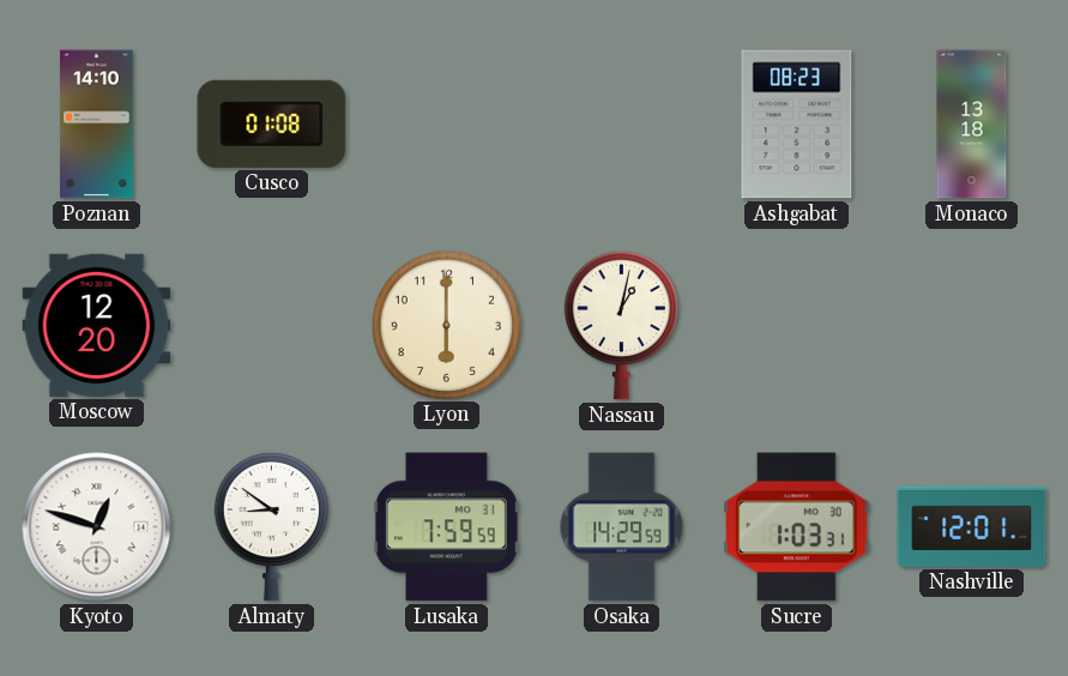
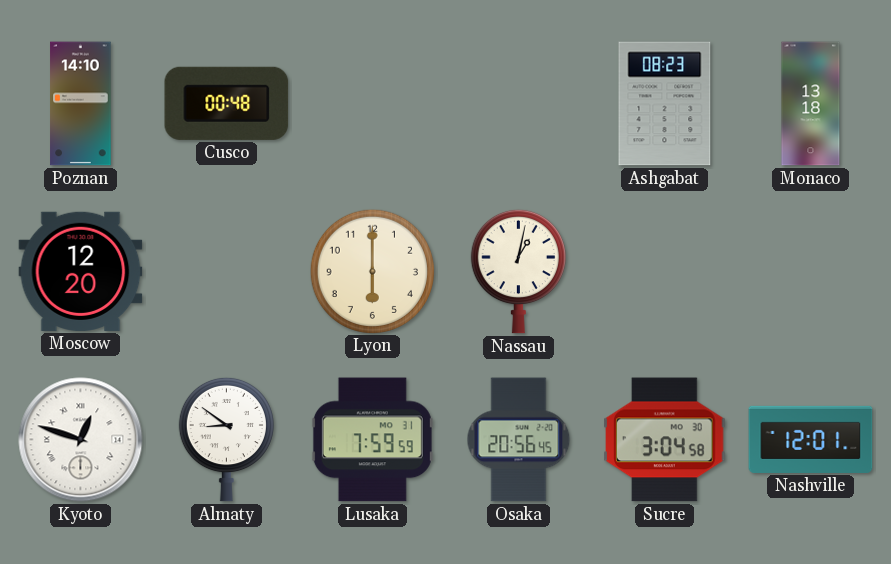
Cusco: 01:08 -> 00:48 (227, 103)
Osaka: 14:29 -> 20:56 (519, 440)
Sucre: 1:03 -> 3:04 (665, 440)
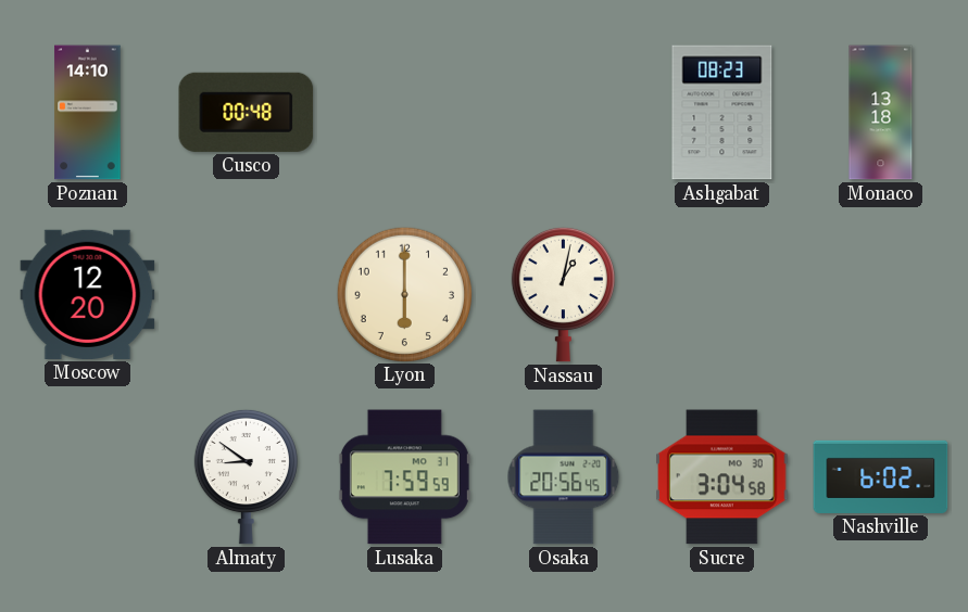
Kyoto: 12:48 -> none (81, 440)
Nashville: 12:01 -> 6:02 (881, 476)
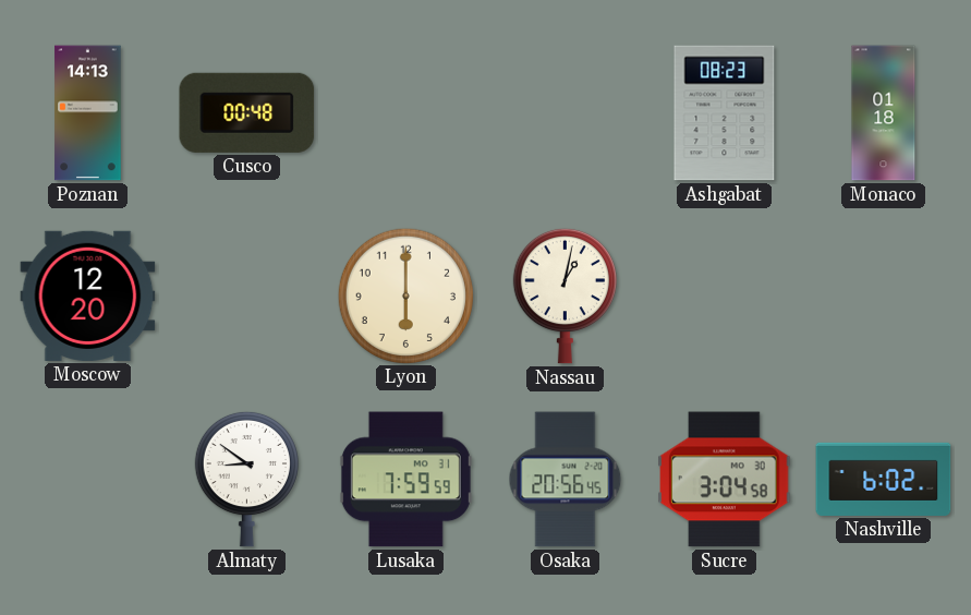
Poznan: 14:10 -> 14:13 (88, 113)
Monaco: 13:18 -> 01:18 (884, 113)
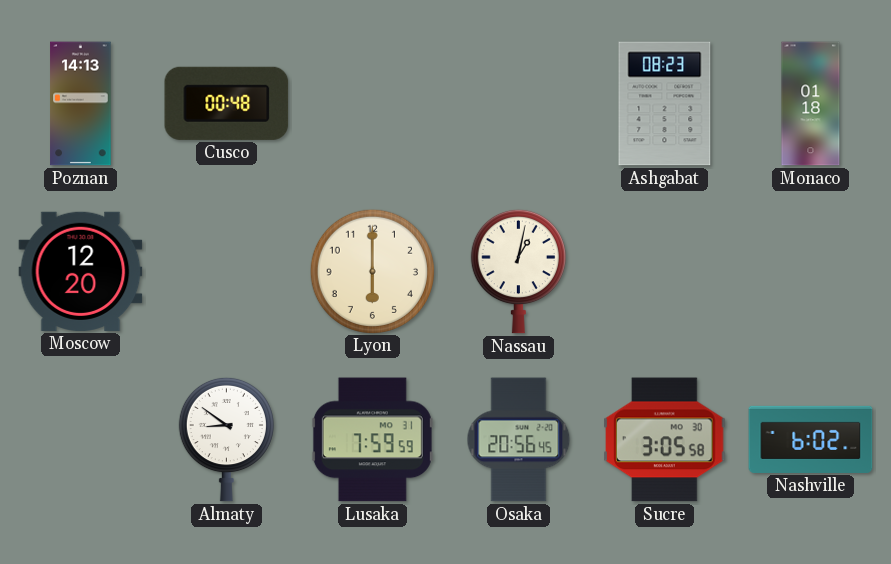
Sucre: 3:04 -> 3:05 (665, 440)
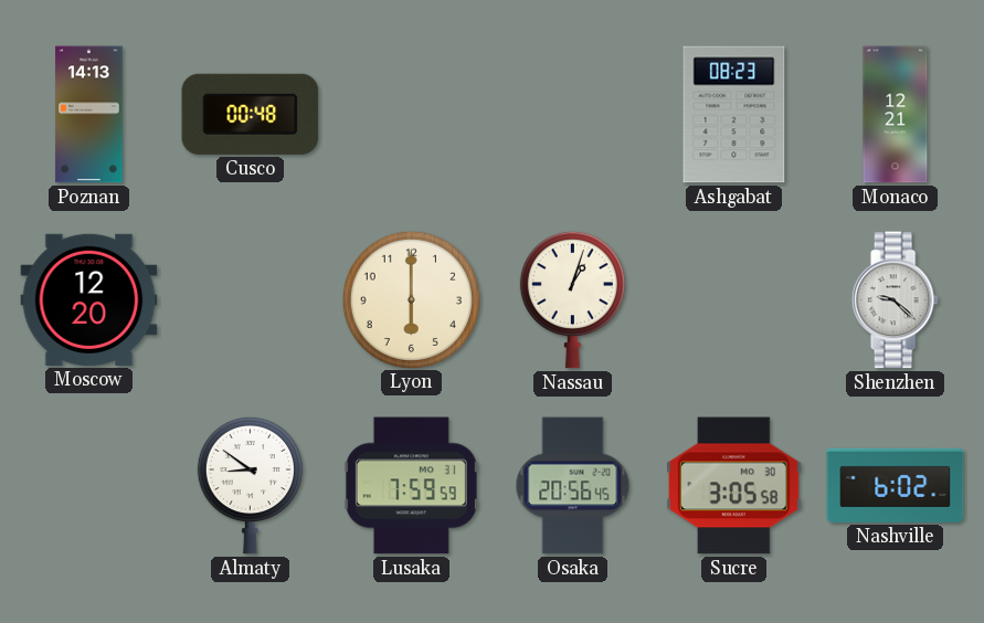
Monaco: 01:18 -> 12:21 (896, 115)
Nassau: 1:02 -> 1:03 (572, 299)
Shenzhen: none -> 9:22 (895, 300)
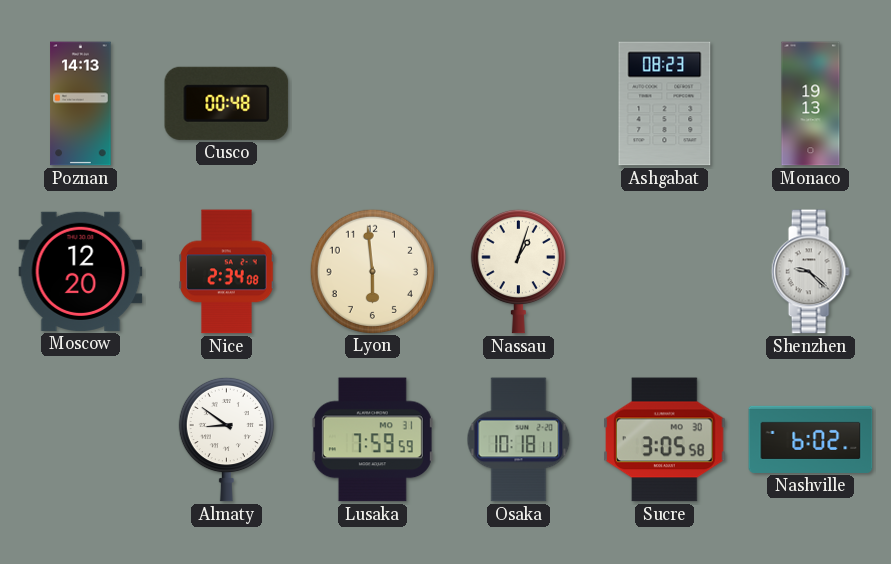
Monaco: 12:21 -> 19:13 (811, 104)
Nice: none -> 2:34 (227, 272)
Lyon: 6:00 -> 5:59 (372, 271)
Osaka: 20:56 -> 10:18 (519, 440)
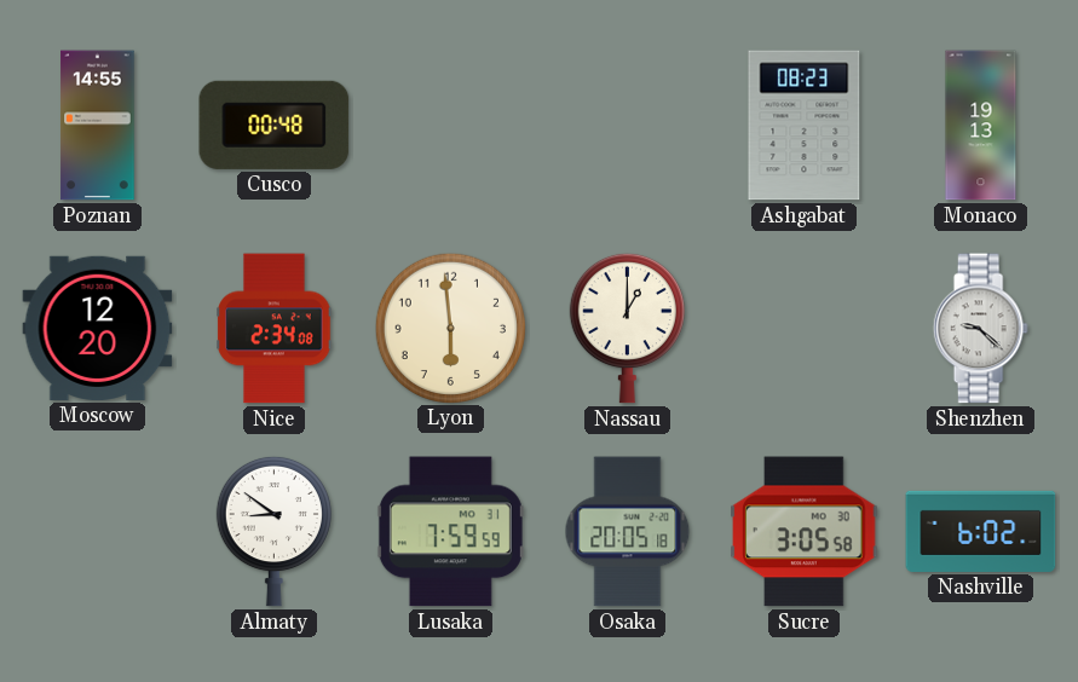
Poznan: 14:13 -> 14:55 (98, 126)
Nassau: 1:03 -> 1:00 (627, 328)
Osaka: 10:18 -> 20:05 (628, 532)
